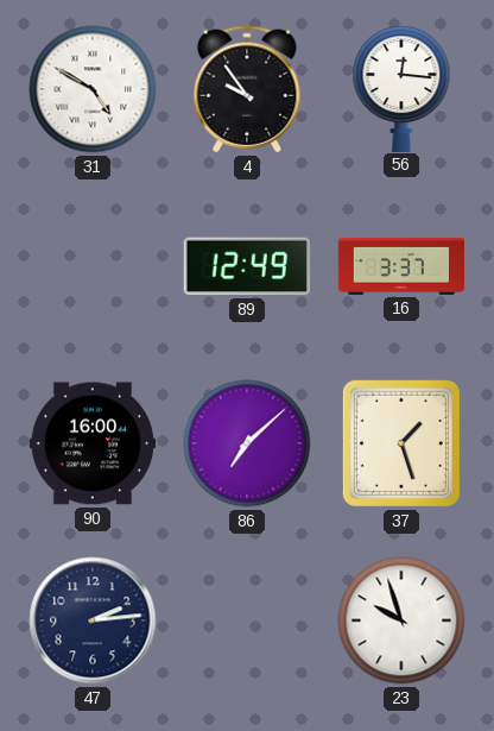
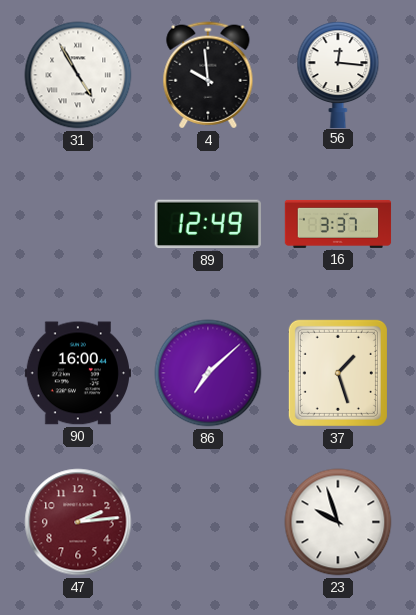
31: 4:50 -> 4:55 (78, 75)
4: 9:54 -> 9:59 (208, 75)
47 dial: navy -> burgundy (78, 522)
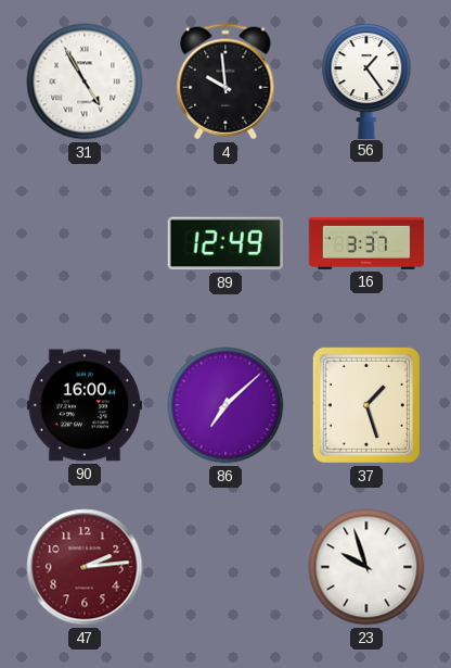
56: 12:16 -> 1:24 (366, 80)
